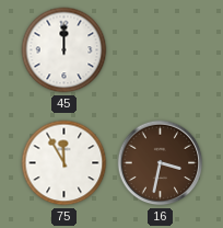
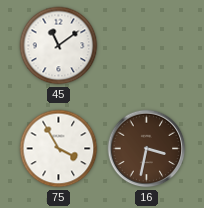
45: 12:00 -> 11:09 (59, 46)
75: 11:55 -> 3:55 (59, 149)
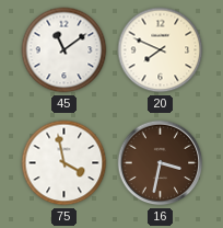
20: none -> 7:49 (161, 50)
75: 3:55 -> 3:58 (64, 163)
